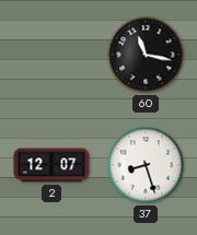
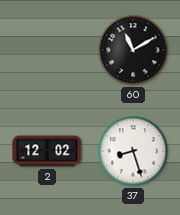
60: 11:17 -> 11:10 (133, 50)
2: 12:07 -> 12:02 (47, 151)
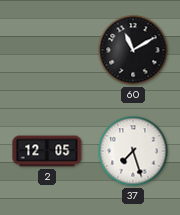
2: 12:02 -> 12:05 (47, 151)
37: 8:27 -> 7:27 (133, 151)
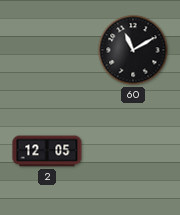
37: 7:27 -> none (133, 151)
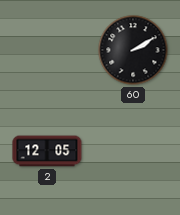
60: 11:10 -> 2:10 (133, 50)
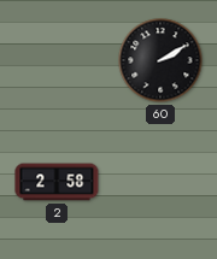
2: 12:05 -> 2:58 (57, 182)
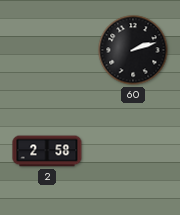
60: 2:10 -> 2:12 (133, 50)
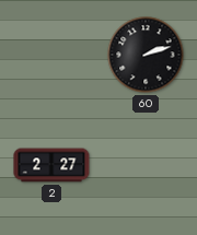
2: 2:58 -> 2:27 (51, 165)
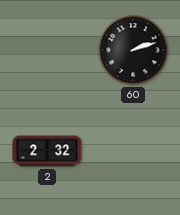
2: 2:27 -> 2:32 (47, 151)
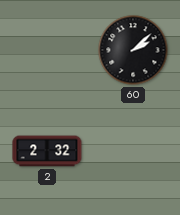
60: 2:12 -> 2:08 (133, 50)
